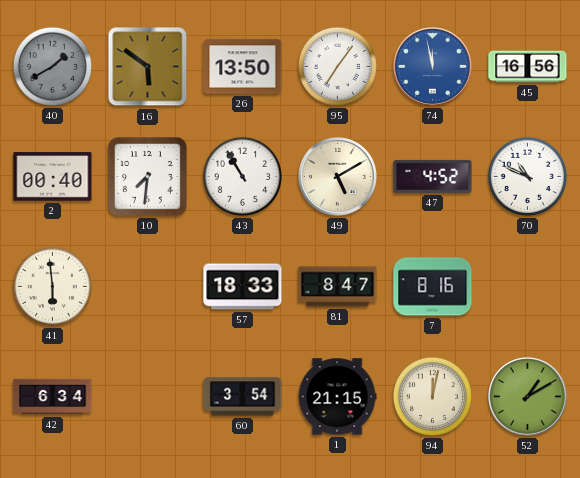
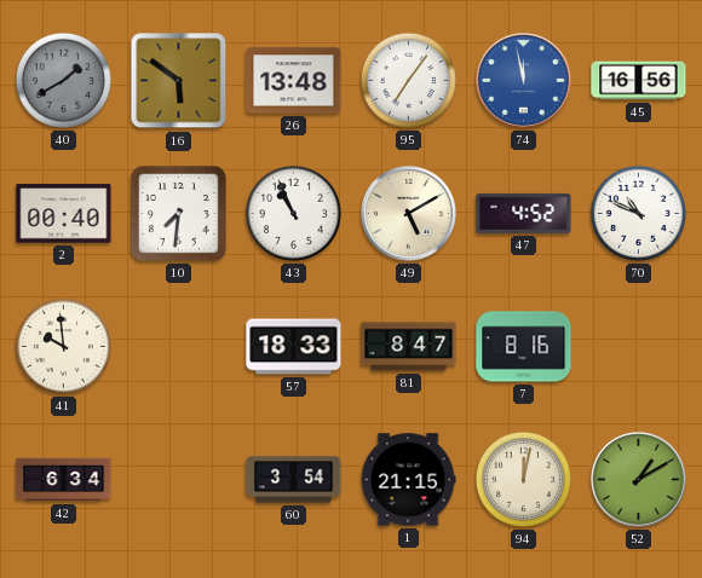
26: 13:50 -> 13:48 (294, 81)
43: 10:55 -> 10:56 (293, 213)
41: 5:59 -> 9:59 (63, 346)
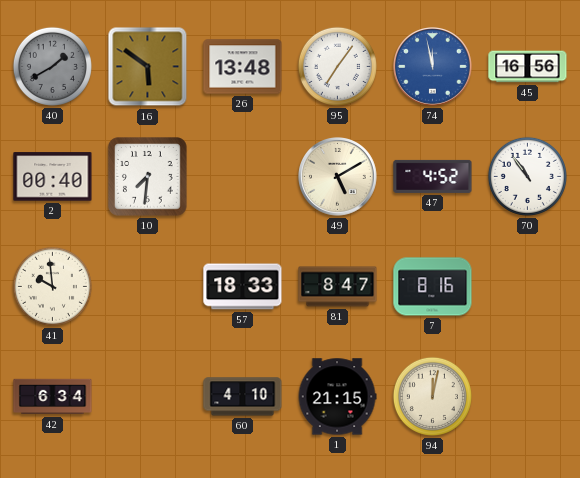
43: 10:56 -> none (293, 213)
70: 10:49 -> 10:54 (527, 176)
60: 3:54 -> 4:10 (243, 397)
52: 1:10 -> none (639, 480)
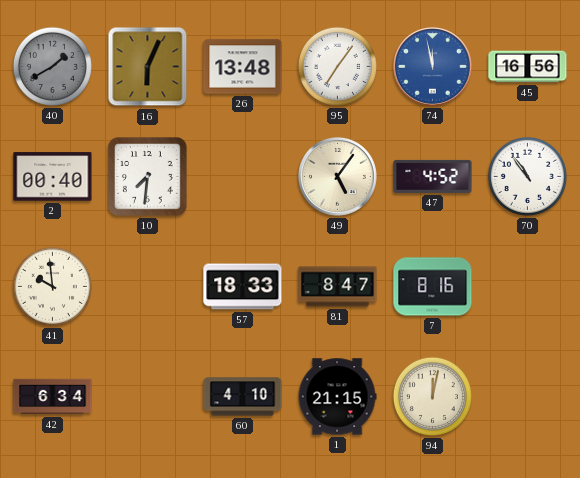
16: 5:51 -> 6:04 (148, 67)
49: 5:10 -> 5:06 (338, 177)
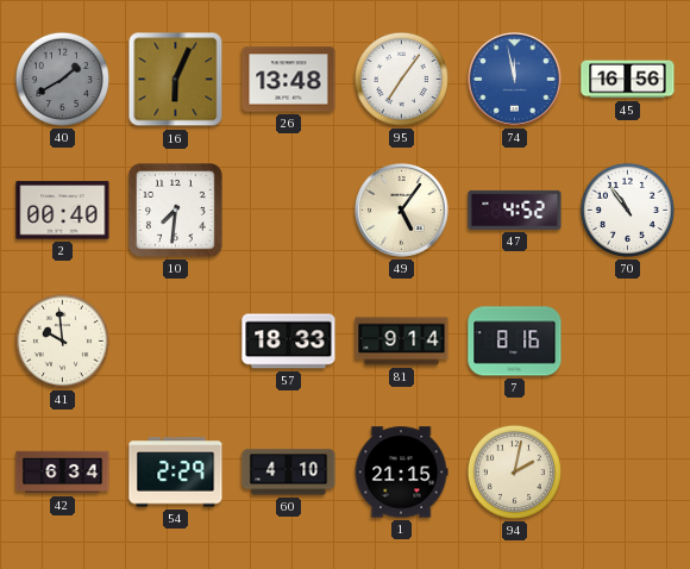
81: 8:47 -> 9:14 (402, 342)
54: none -> 2:29 (176, 473)
94: 12:02 -> 2:02 (514, 471)
